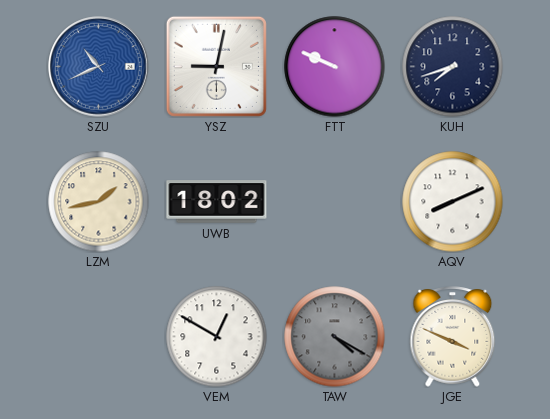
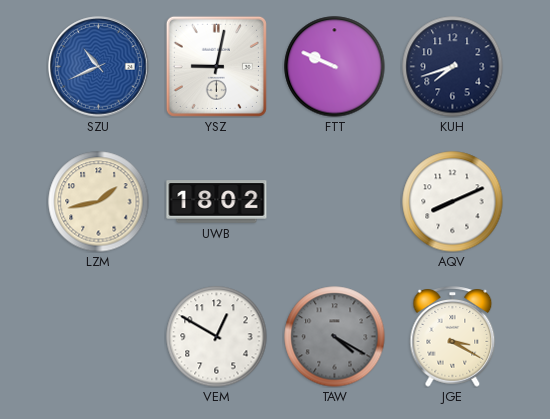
JGE: 3:49 -> 3:20 (453, 337)
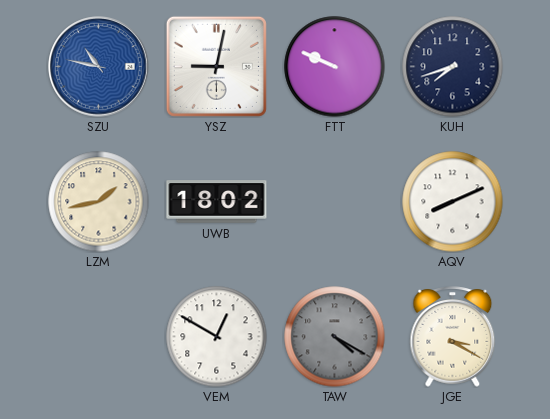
SZU: 10:41 -> 10:47 (99, 67)
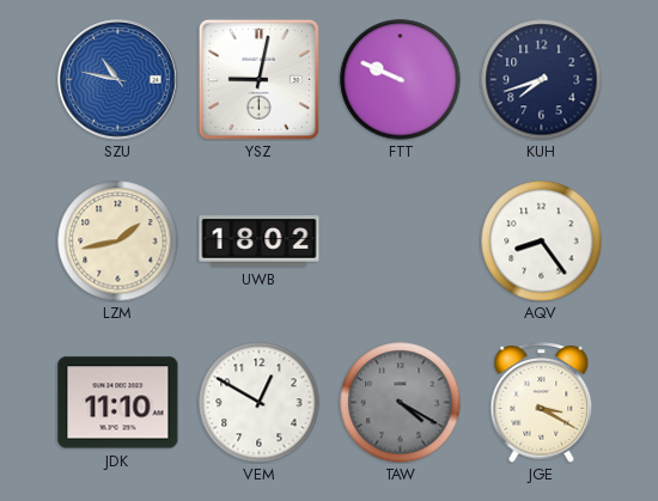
AQV: 8:11 -> 8:24 (542, 242)
JDK: none -> 11:10 (118, 403)
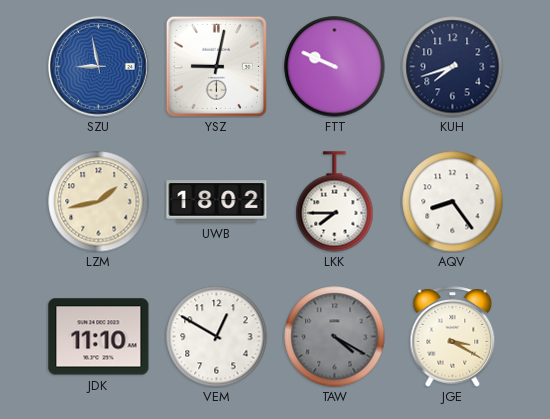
SZU: 10:47 -> 8:58 (99, 67)
LKK: none -> 7:45 (335, 202)
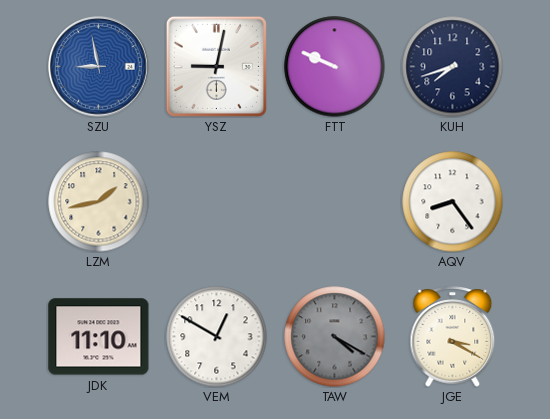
UWB: 18:02 -> none (217, 202)
LKK: 7:45 -> none (335, 202)
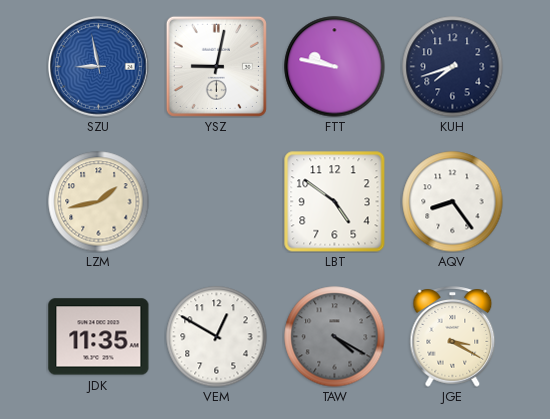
FTT: 9:49 -> 9:47 (335, 67)
LBT: none -> 4:51 (335, 202)
JDK: 11:10 -> 11:35 (99, 337)
